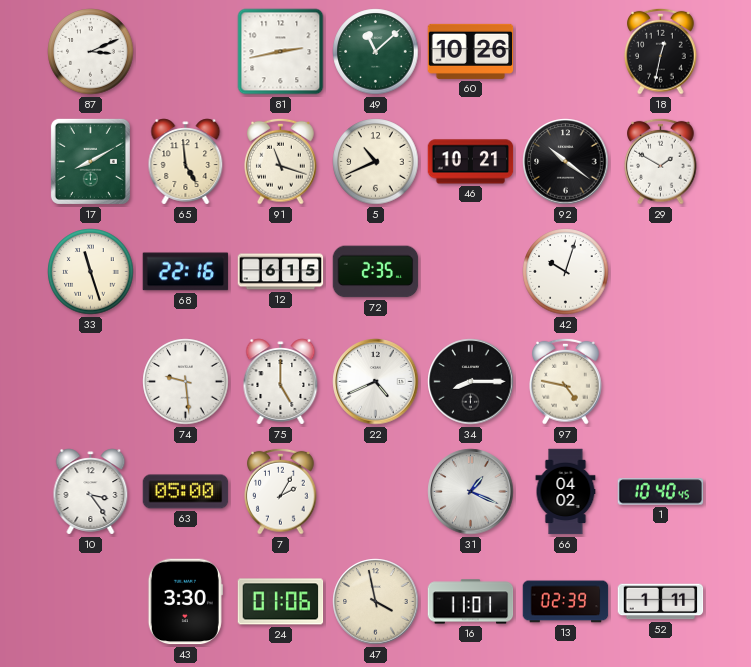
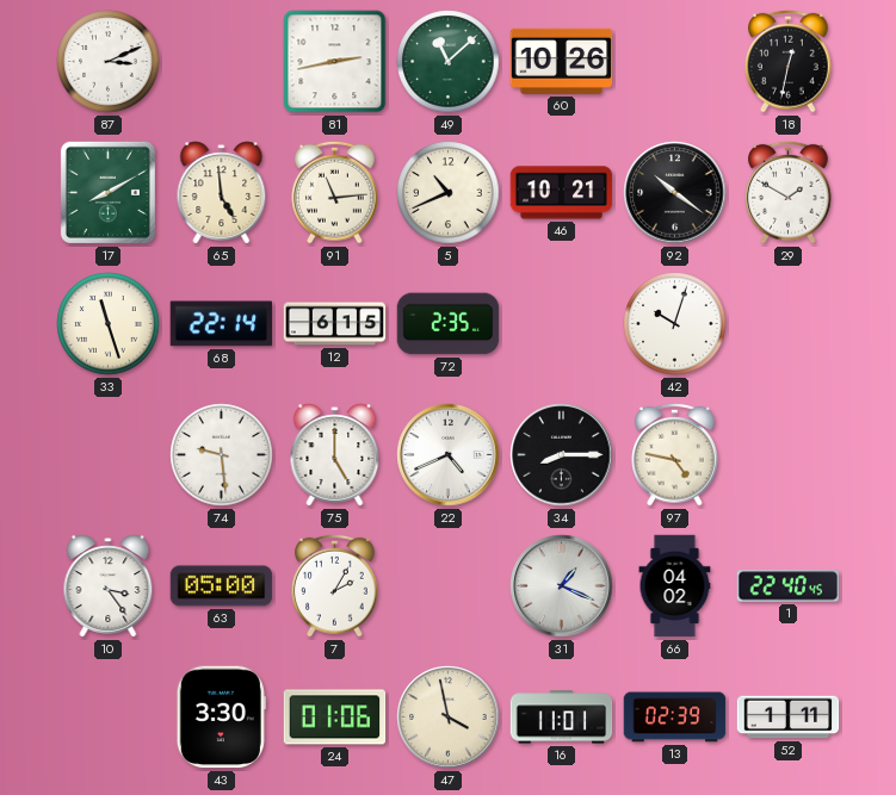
91: 11:18 -> 11:14 (335, 192)
68: 22:16 -> 22:14 (222, 324)
1: 10:40 -> 22:40 (789, 586)
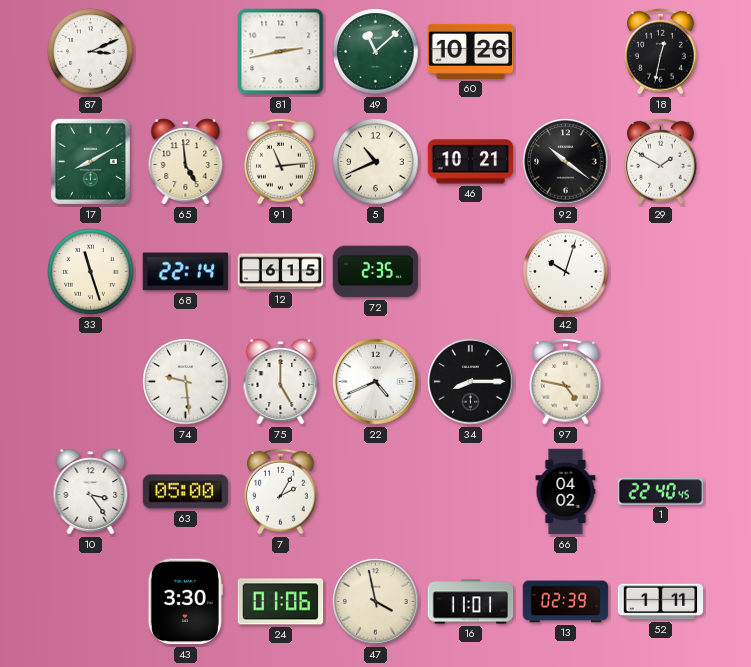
31: 1:19 -> none (562, 586)
